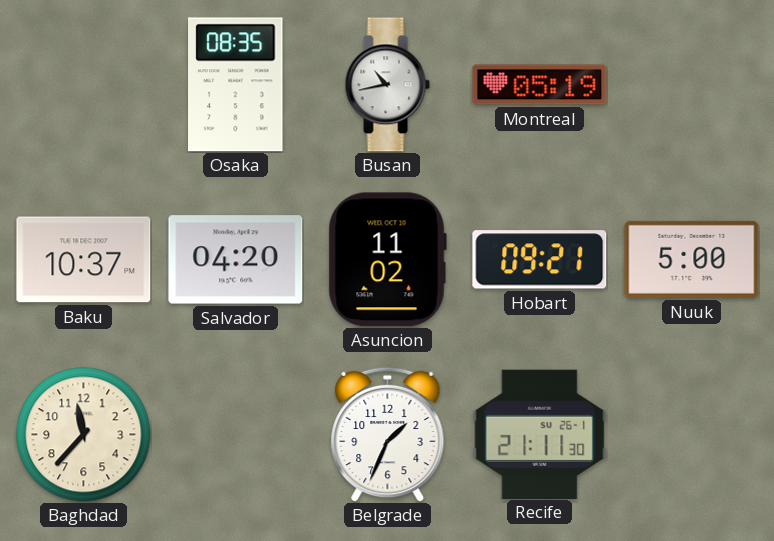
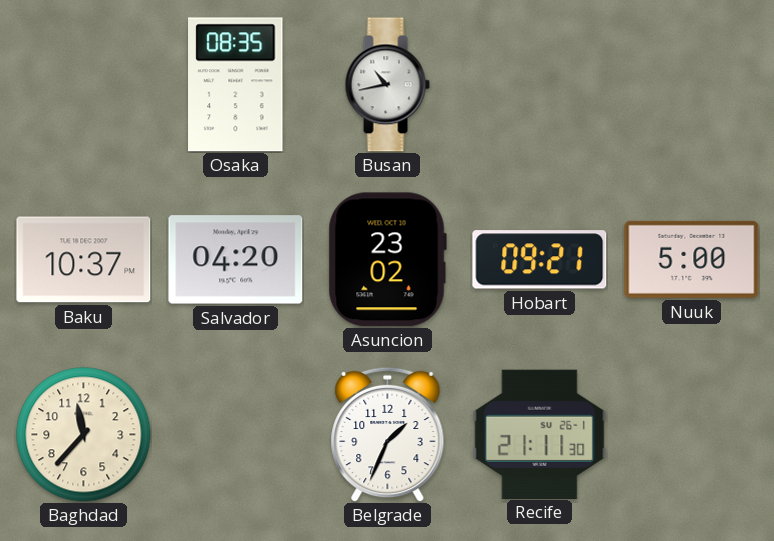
Montreal: 05:19 -> none (540, 85)
Asuncion: 11:02 -> 23:02 (387, 260)
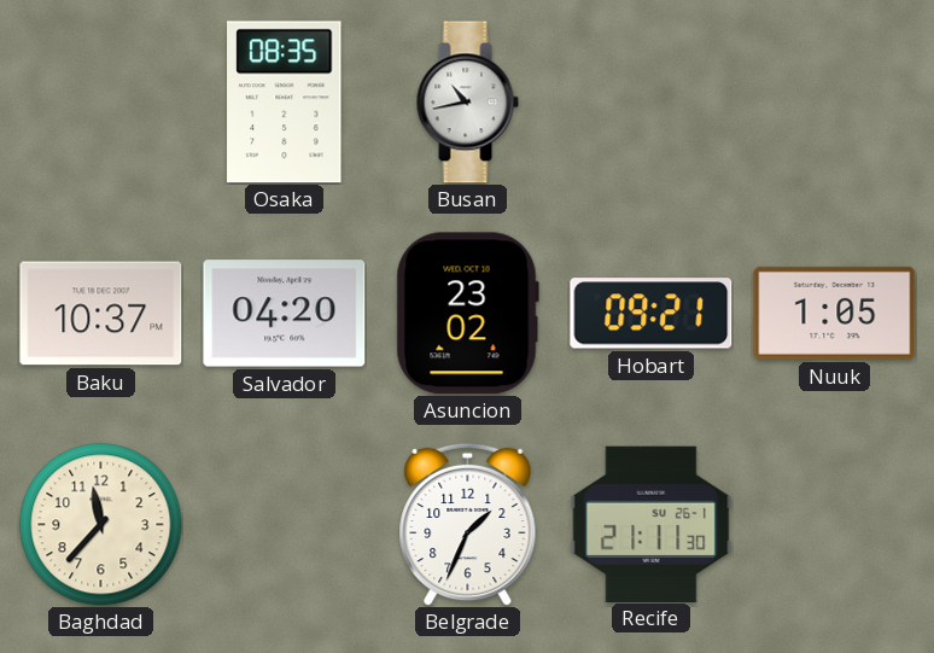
Nuuk: 5:00 -> 1:05 (835, 313)
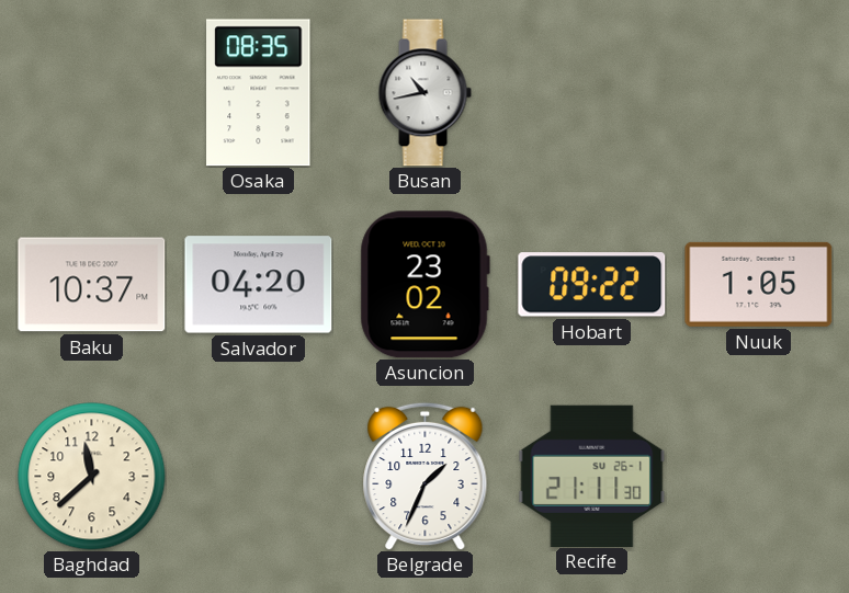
Hobart: 09:21 -> 09:22 (592, 285)
Baghdad: 11:37 -> 11:38 (92, 477)
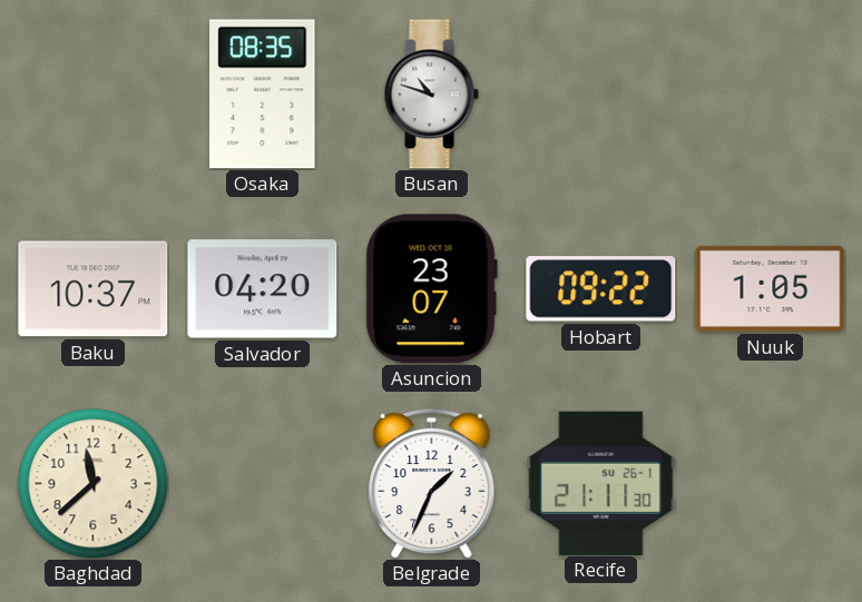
Busan: 10:43 -> 10:48 (431, 95)
Asuncion: 23:02 -> 23:07 (431, 289)
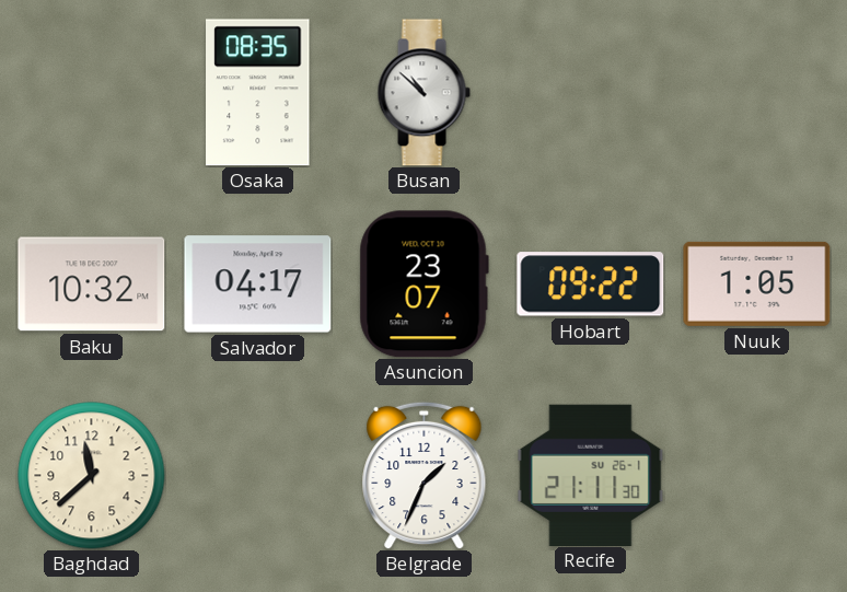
Busan: 10:48 -> 10:52 (424, 93)
Baku: 10:37 -> 10:32 (92, 285)
Salvador: 04:20 -> 04:17 (258, 285)
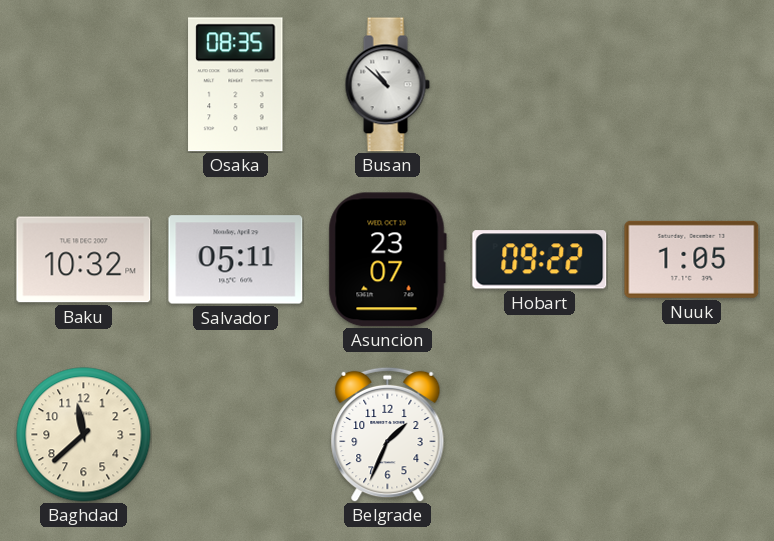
Salvador: 04:17 -> 05:11 (236, 260)
Recife: 21:11 -> none (591, 475)
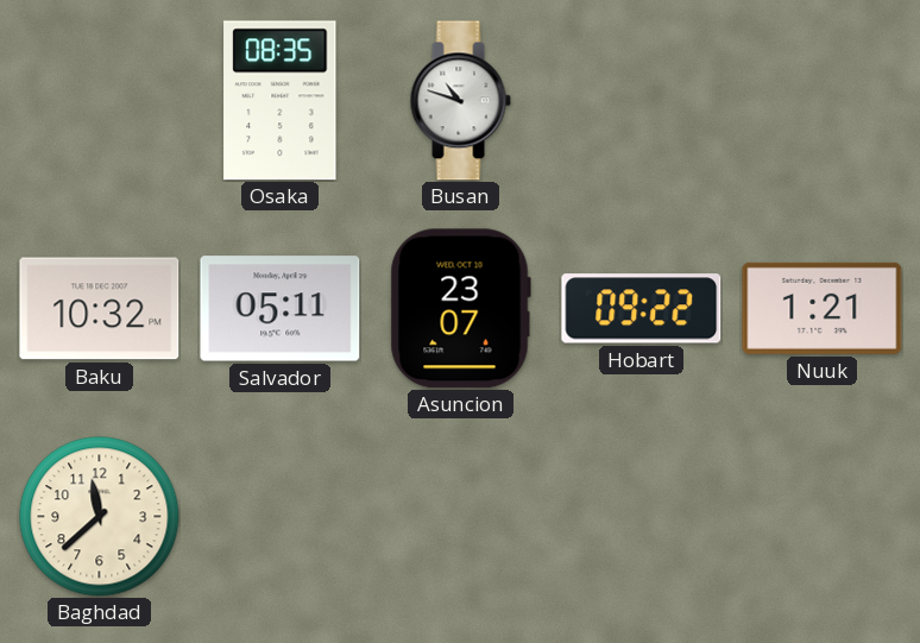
Busan: 10:52 -> 10:48 (460, 101)
Nuuk: 1:05 -> 1:21 (823, 308)
Belgrade: 1:34 -> none (388, 434)
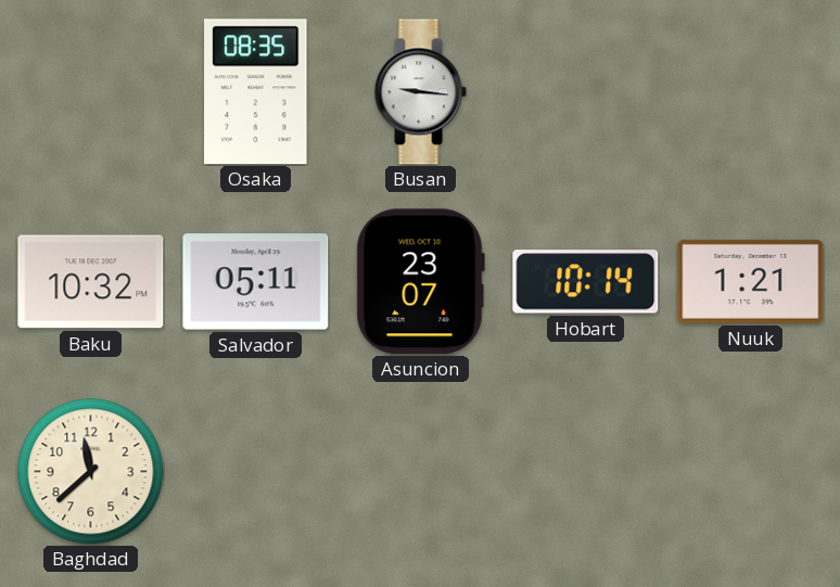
Busan: 10:48 -> 9:16 (420, 92)
Hobart: 09:22 -> 10:14 (586, 282)
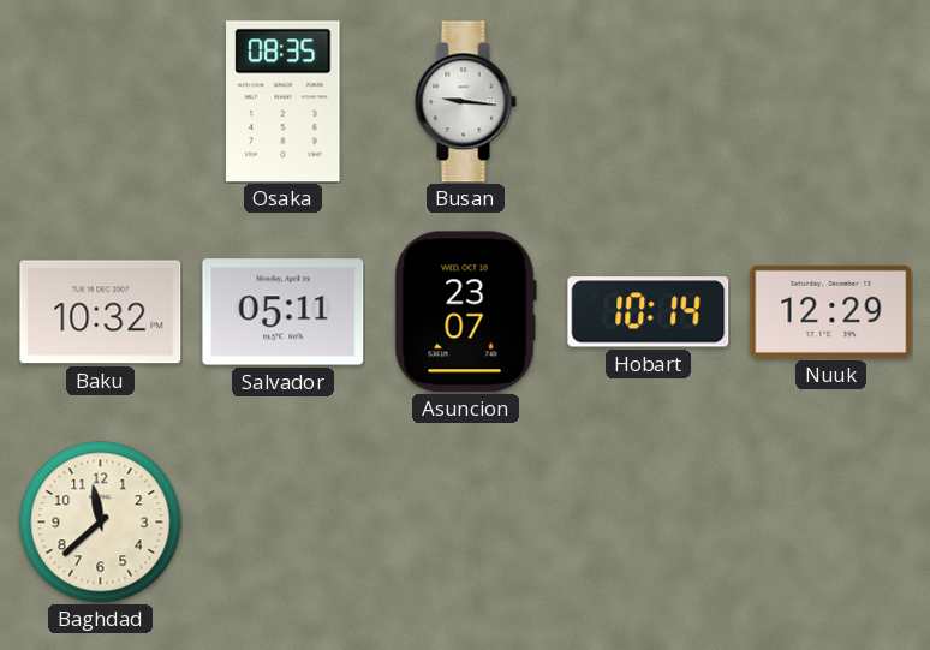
Nuuk: 1:21 -> 12:29 (831, 311)
